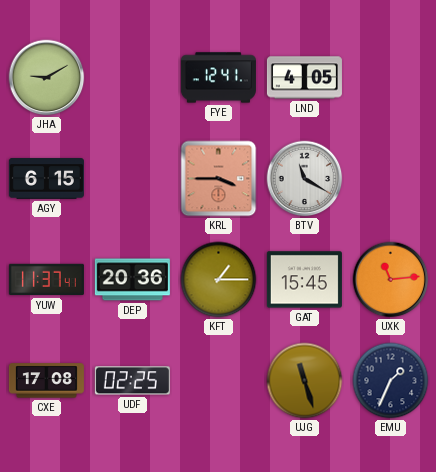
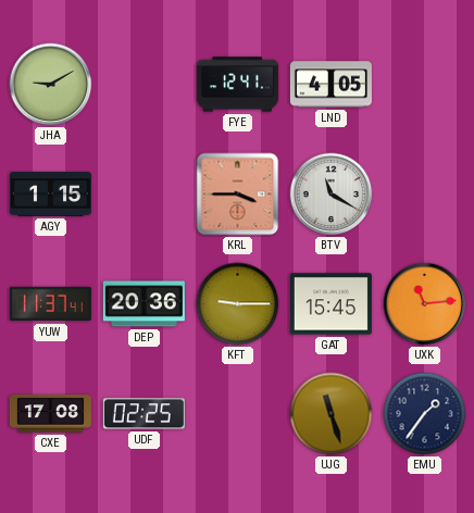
AGY: 6:15 -> 1:15 (50, 195)
KFT: 1:15 -> 9:15 (238, 304)
EMU: 1:34 -> 1:36 (425, 414)
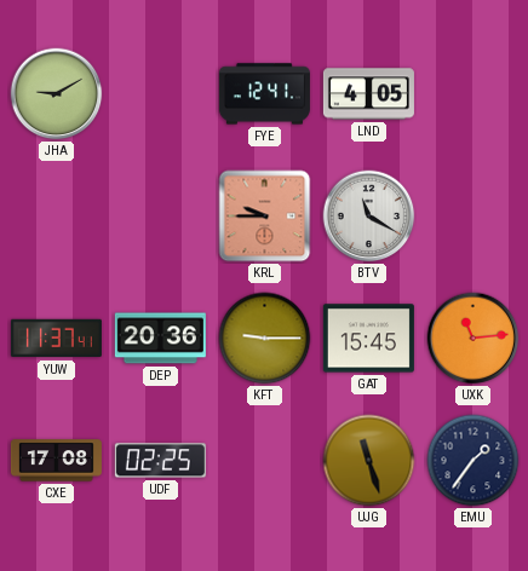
AGY: 1:15 -> none (50, 195)
KRL: 3:45 -> 9:45 (265, 217)
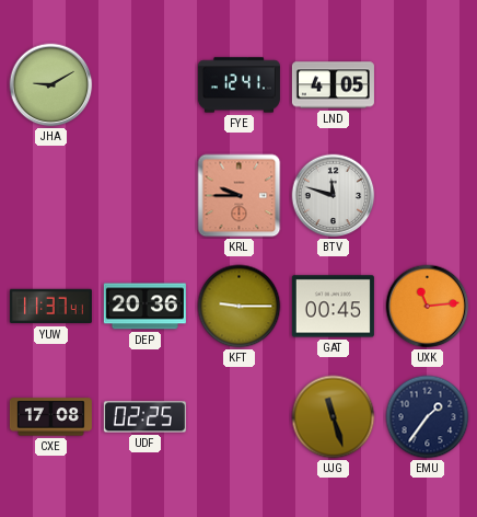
BTV: 11:20 -> 11:48 (334, 196)
GAT: 15:45 -> 00:45 (333, 307)
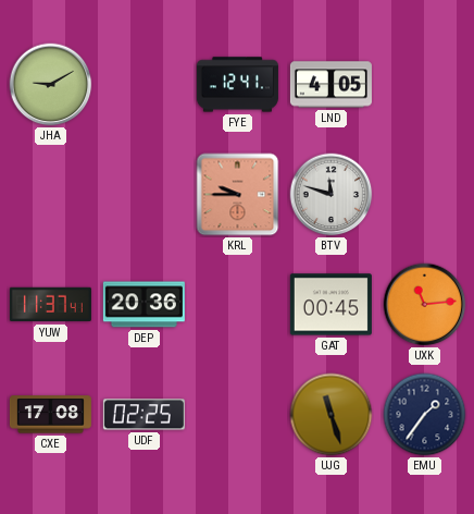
KFT: 9:15 -> none (240, 307)
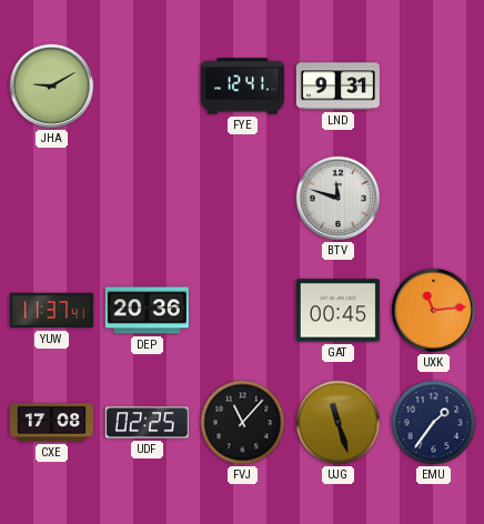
LND: 4:05 -> 9:31 (337, 87)
KRL: 9:45 -> none (238, 195)
FVJ: none -> 11:07 (243, 423)
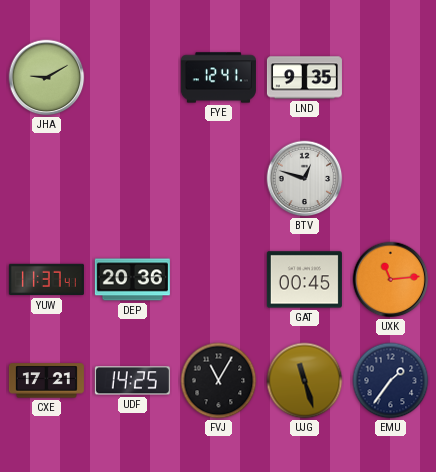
LND: 9:31 -> 9:35 (304, 78)
BTV: 11:48 -> 12:48 (305, 179)
CXE: 17:08 -> 17:21 (46, 381)
UDF: 02:25 -> 14:25 (132, 381)
FVJ: 11:07 -> 11:05 (219, 381)
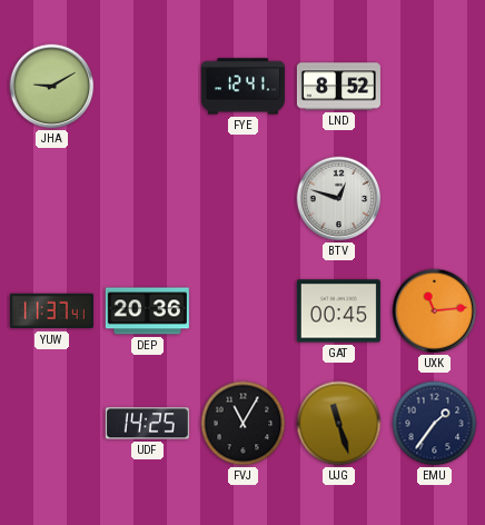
LND: 9:35 -> 8:52 (338, 87)
CXE: 17:21 -> none (46, 381)
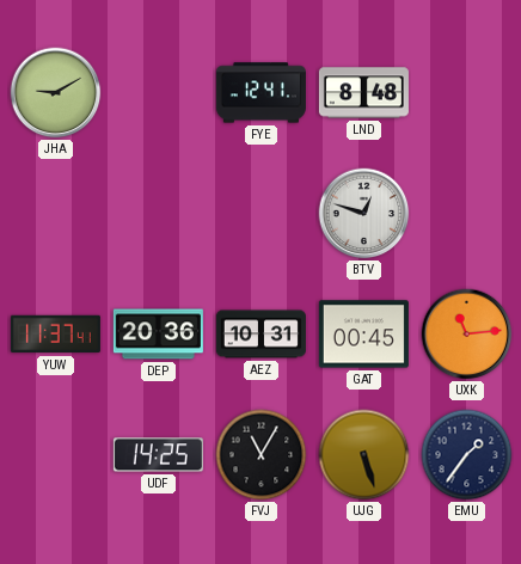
LND: 8:52 -> 8:48 (363, 93)
AEZ: none -> 10:31 (260, 335)
UJG: 11:27 -> 5:27 (364, 455)
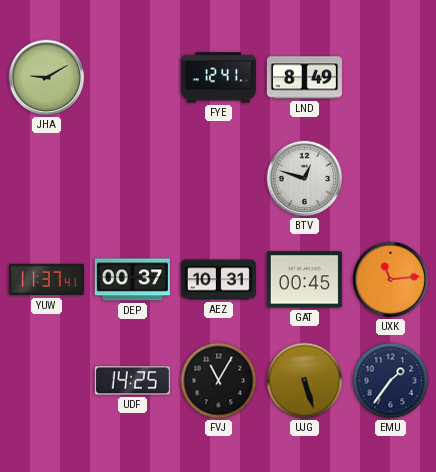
LND: 8:48 -> 8:49 (304, 78)
DEP: 20:36 -> 00:37 (132, 280)
